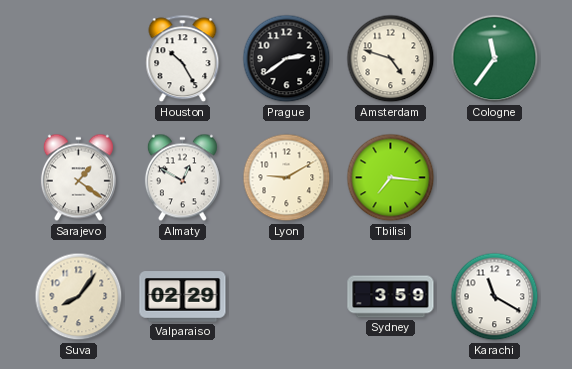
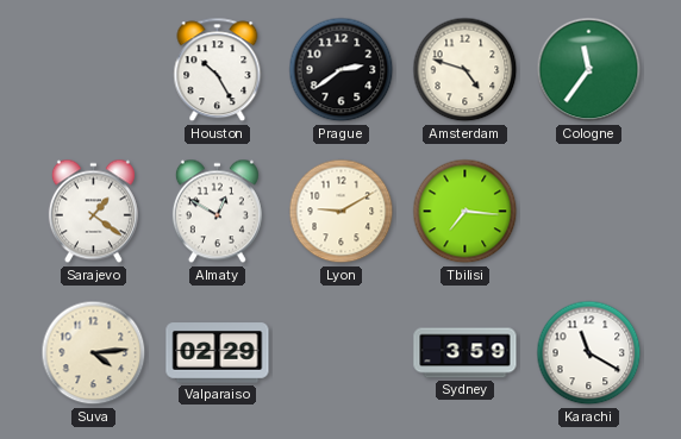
Suva: 8:06 -> 4:14 (94, 353)
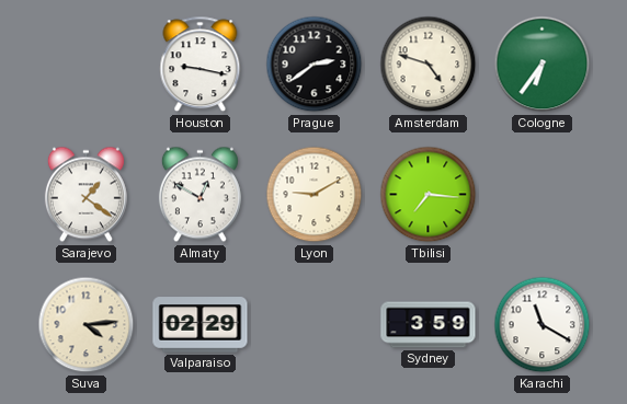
Houston: 10:25 -> 9:17 (201, 65)
Cologne: 11:36 -> 6:36 (543, 65)
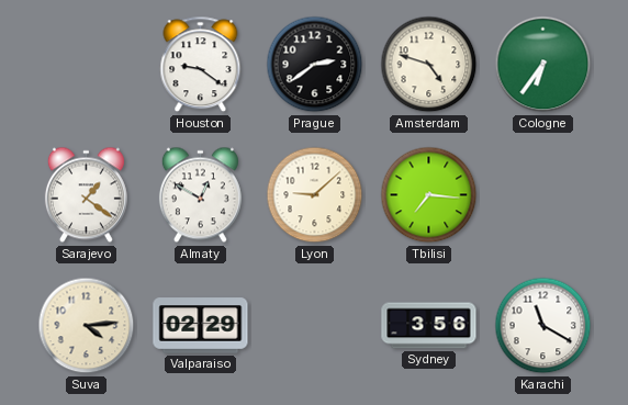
Houston: 9:17 -> 9:21 (201, 65)
Lyon: 9:10 -> 9:08 (315, 195)
Sydney: 3:59 -> 3:56 (429, 326)
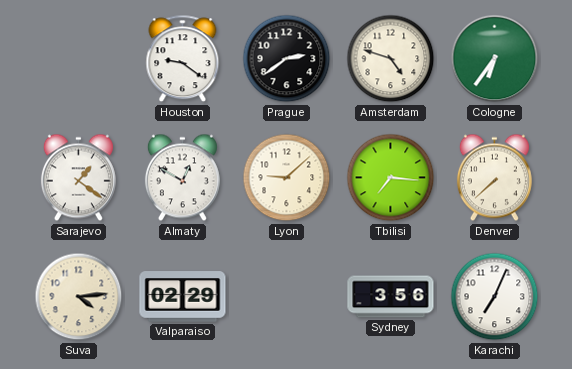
Denver: none -> 7:38 (494, 178)
Karachi: 11:20 -> 7:04 (495, 297)
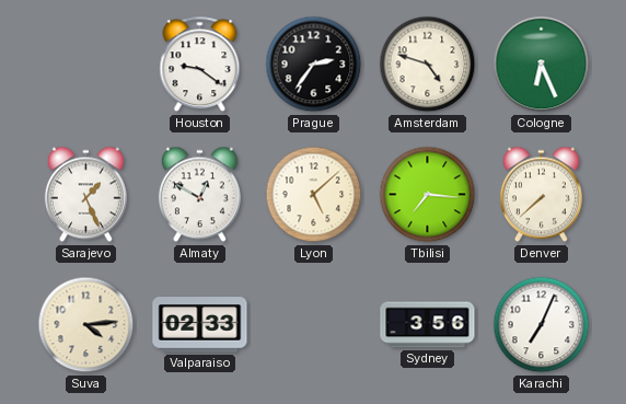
Prague: 2:39 -> 2:36 (314, 65)
Cologne: 6:36 -> 6:26 (542, 65)
Sarajevo: 1:21 -> 1:26 (85, 195)
Lyon: 9:08 -> 5:08 (314, 195)
Valparaiso: 02:29 -> 02:33 (200, 325)
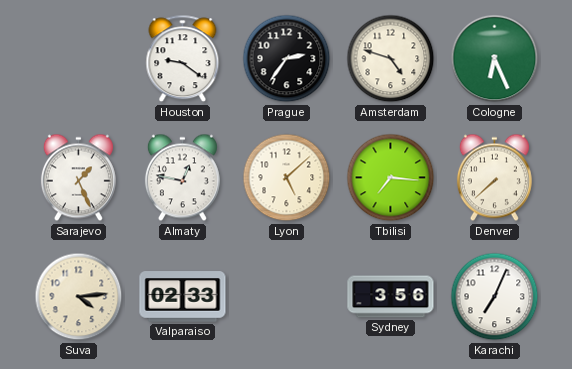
Almaty: 12:50 -> 12:47 (182, 178)
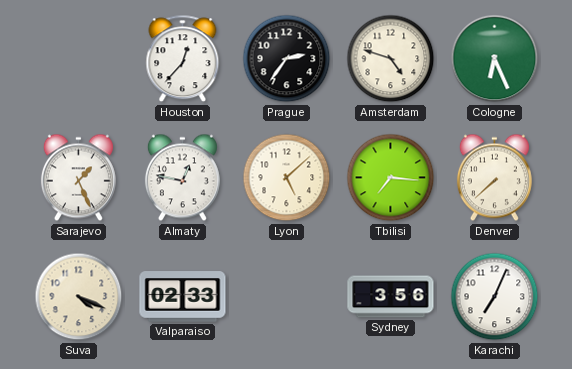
Houston: 9:21 -> 12:37 (183, 59)
Suva: 4:14 -> 4:19 (79, 297)
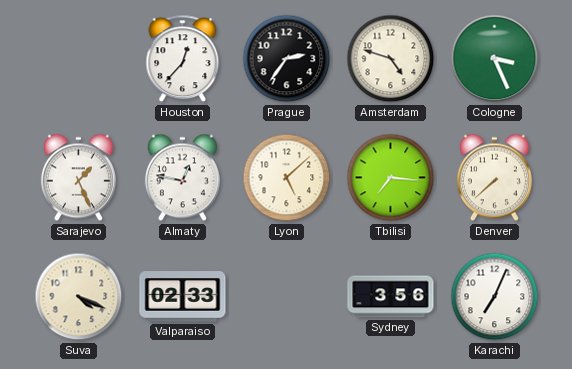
Cologne: 6:26 -> 3:26 (495, 59)
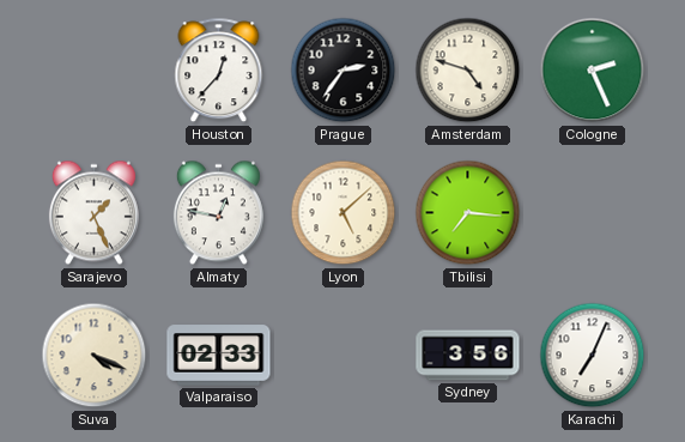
Cologne: 3:26 -> 2:26 (593, 71)
Denver: 7:38 -> none (494, 178)
